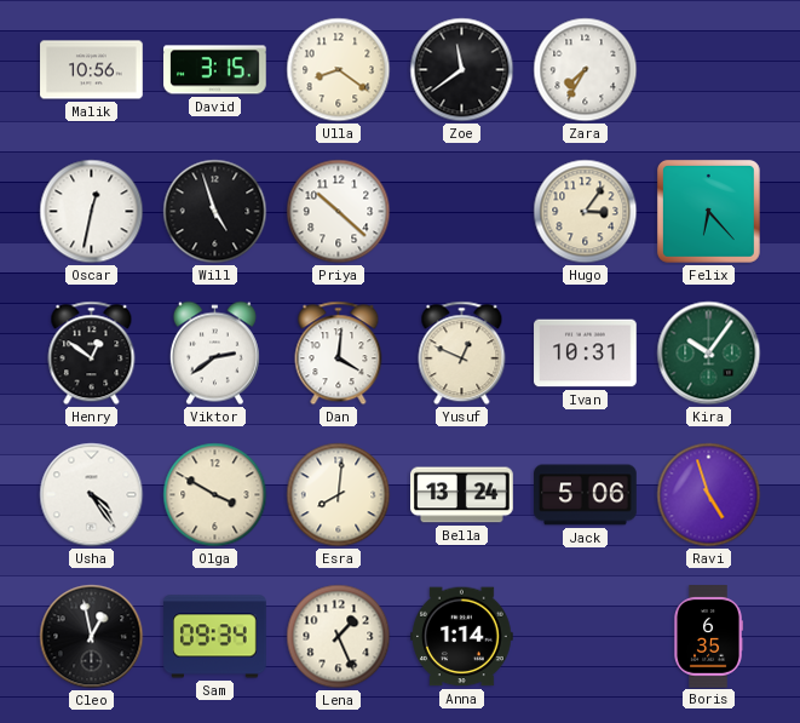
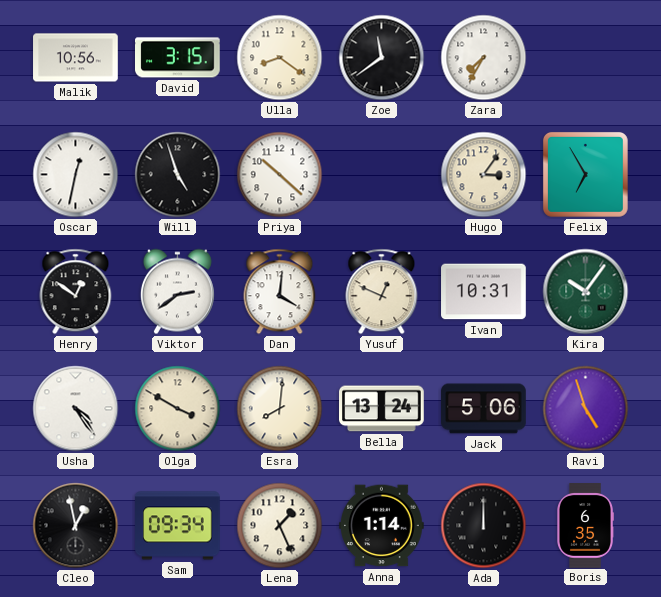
Felix: 6:23 -> 6:55 (585, 174)
Ada: none -> 12:00 (484, 526)
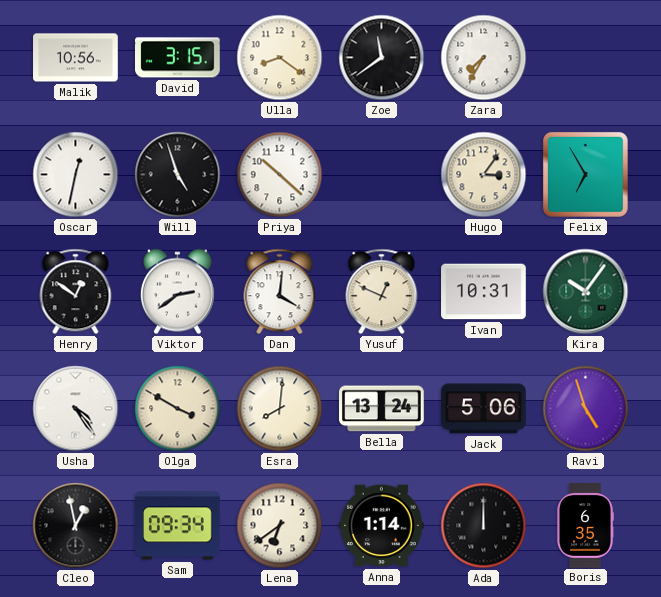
Lena: 1:26 -> 6:39 (280, 526)
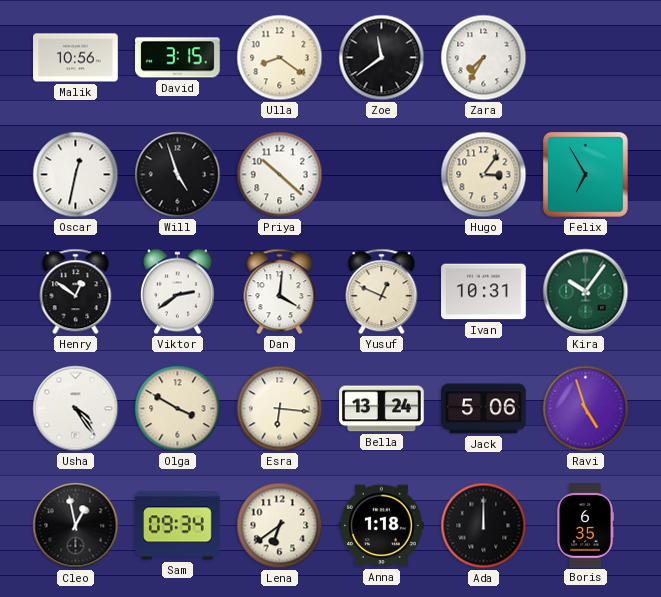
Esra: 8:01 -> 6:16 (280, 409)
Anna: 1:14 -> 1:18 (382, 526)
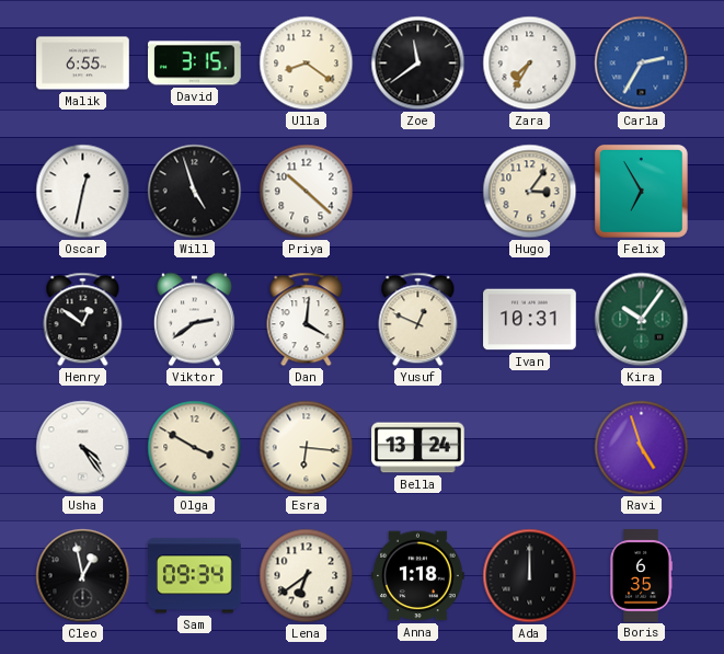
Malik: 10:56 -> 6:55 (83, 64)
Carla: none -> 2:35 (642, 64)
Jack: 5:06 -> none (484, 409)
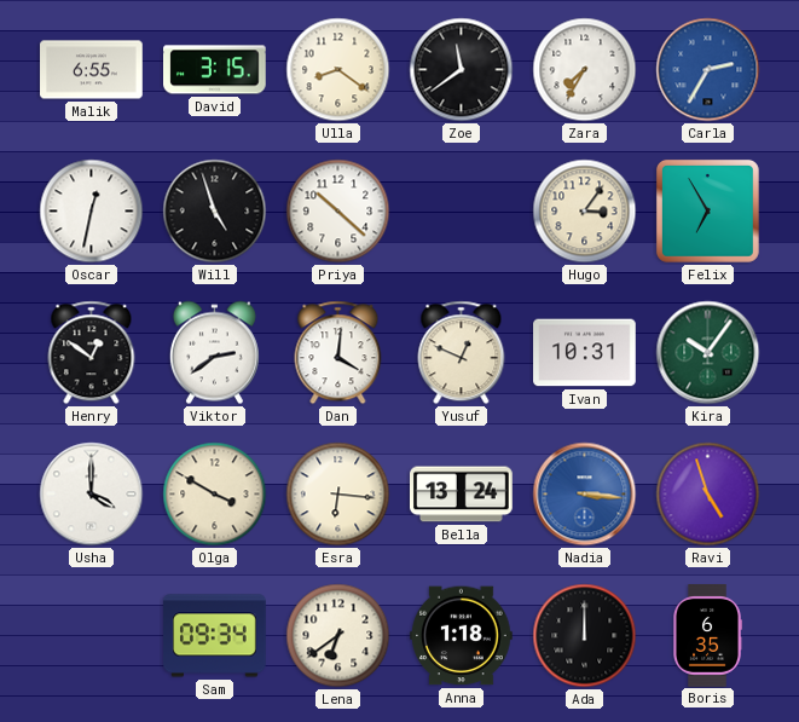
Usha: 4:24 -> 4:00 (92, 495)
Nadia: none -> 3:16 (585, 495)
Cleo: 12:58 -> none (83, 576)
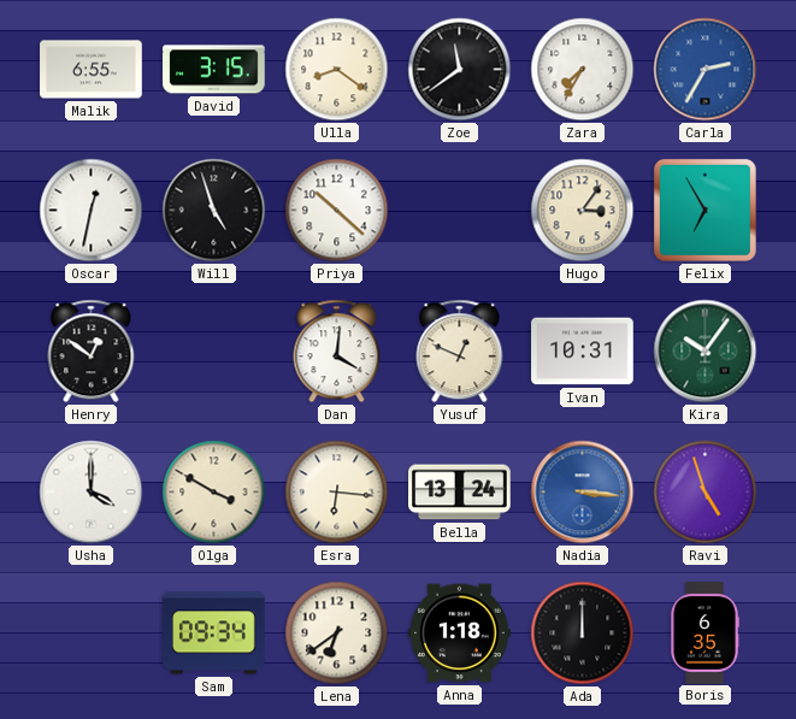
Viktor: 2:39 -> none (214, 353)
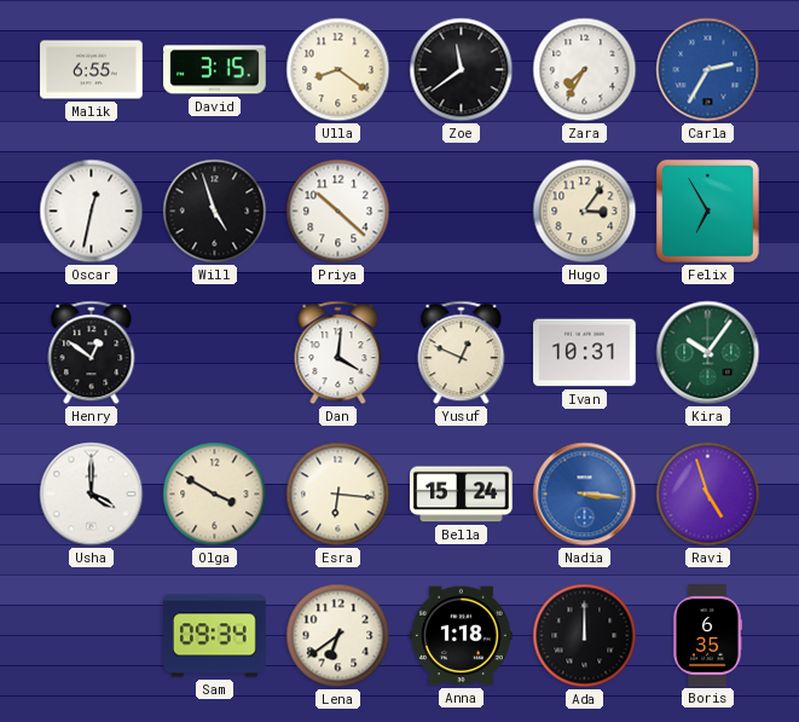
Bella: 13:24 -> 15:24 (462, 495)
